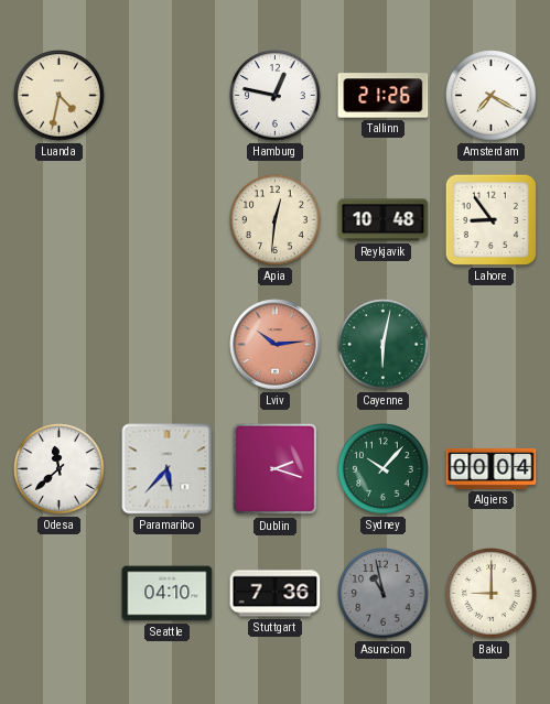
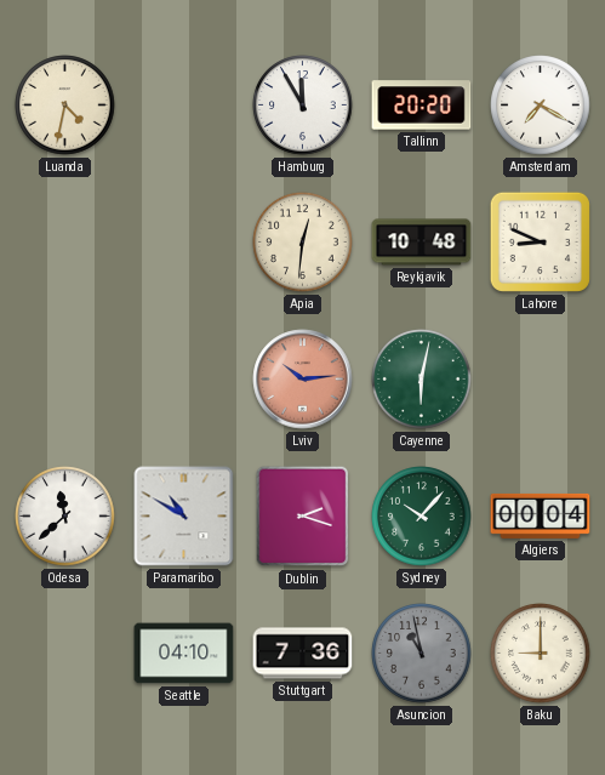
Hamburg: 12:47 -> 11:55 (303, 106)
Tallinn: 21:26 -> 20:20 (422, 106)
Lahore: 8:54 -> 8:49 (540, 241)
Paramaribo: 5:37 -> 10:50 (184, 517)
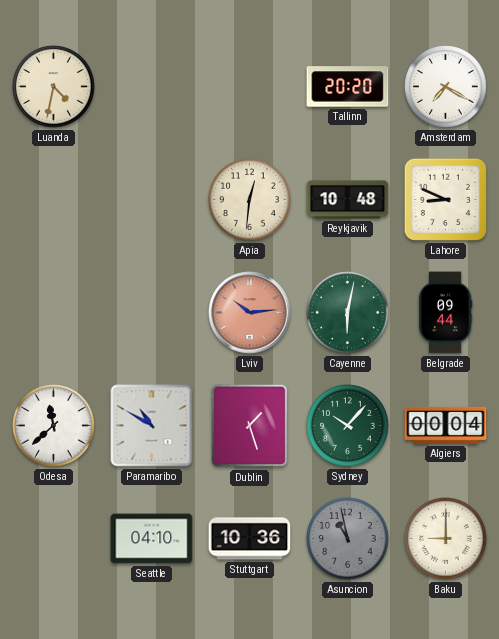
Hamburg: 11:55 -> none (303, 106)
Belgrade: none -> 09:44 (445, 313)
Dublin: 2:18 -> 1:27 (250, 426)
Stuttgart: 7:36 -> 10:36 (250, 539)
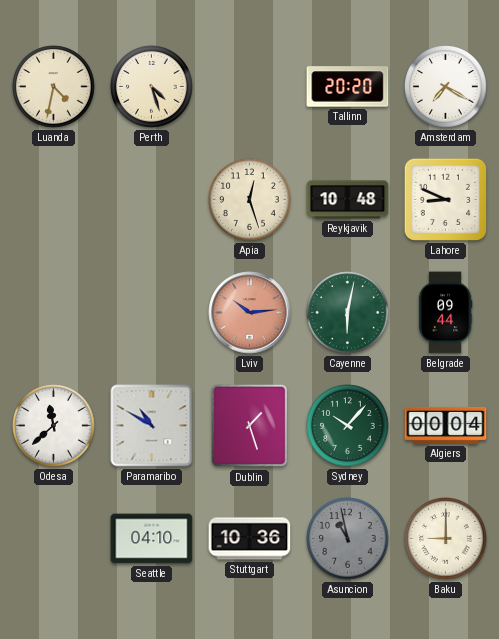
Perth: none -> 4:27 (152, 87)
Apia: 12:31 -> 12:27 (250, 200)
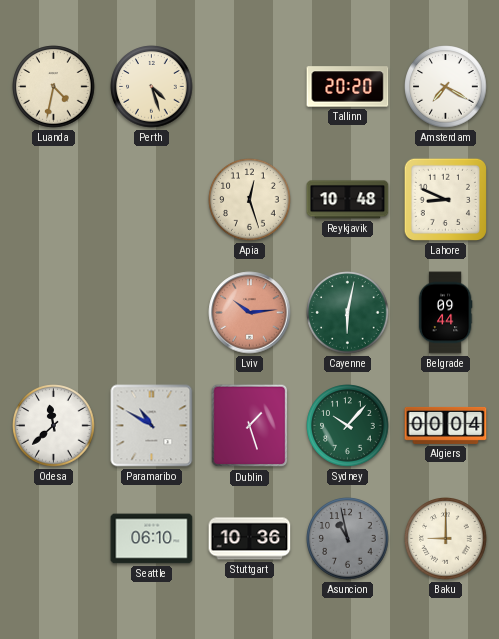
Seattle: 04:10 -> 06:10 (152, 539)
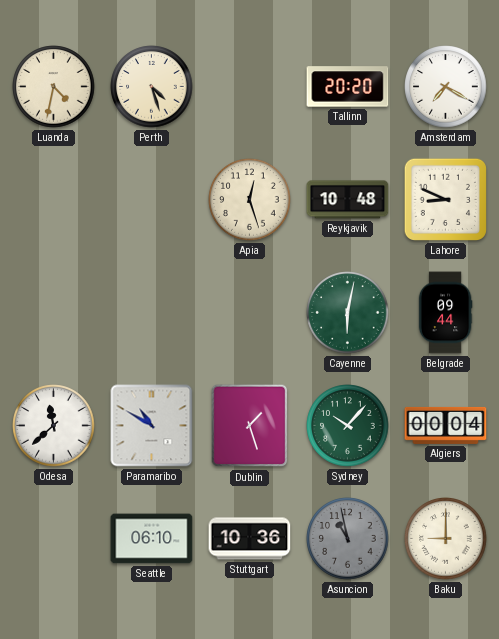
Lviv: 10:14 -> none (250, 313)
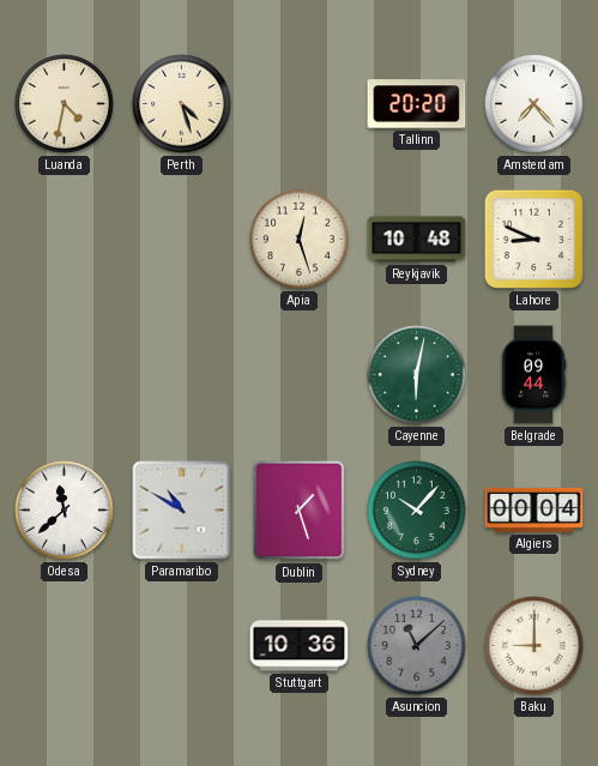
Amsterdam: 7:20 -> 7:23 (534, 104)
Seattle: 06:10 -> none (152, 539)
Asuncion: 10:58 -> 11:08 (417, 646)
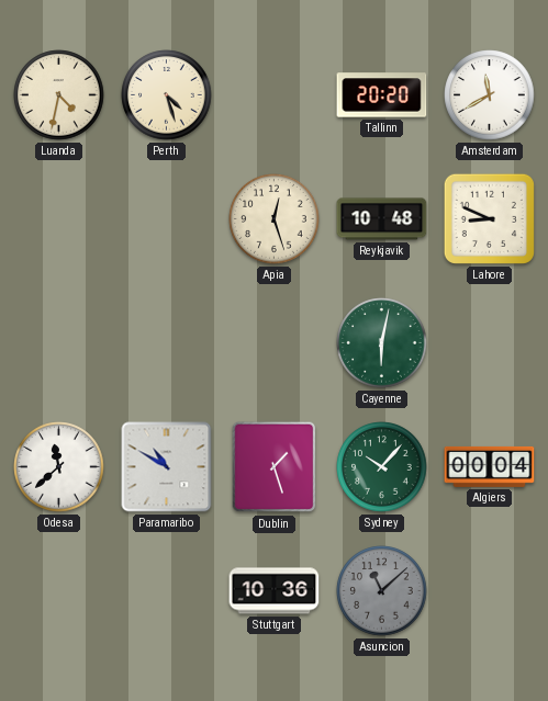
Amsterdam: 7:23 -> 11:40 (490, 95)
Belgrade: 09:44 -> none (533, 375)
Baku: 9:00 -> none (534, 646)
